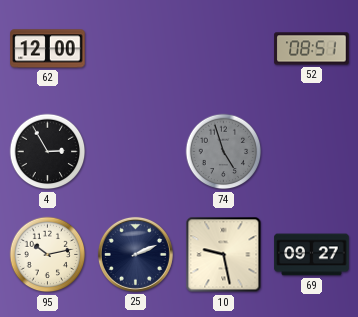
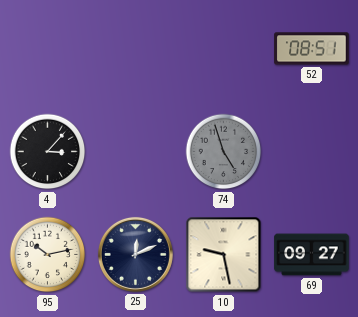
62: 12:00 -> none (48, 49)
4: 2:55 -> 3:07 (48, 152)
25: 2:11 -> 12:11 (135, 254)
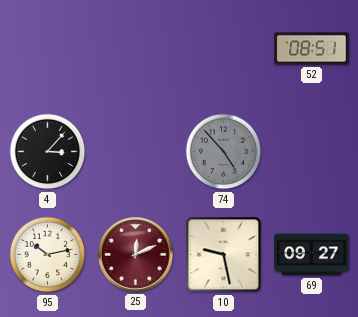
74: 4:57 -> 4:53 (224, 152)
25 dial: navy -> burgundy (135, 254)
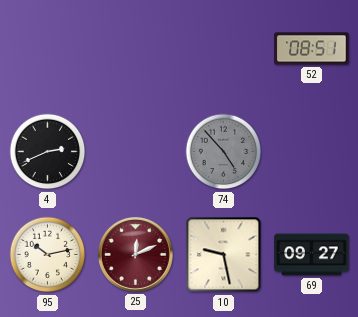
4: 3:07 -> 2:41 (48, 152)
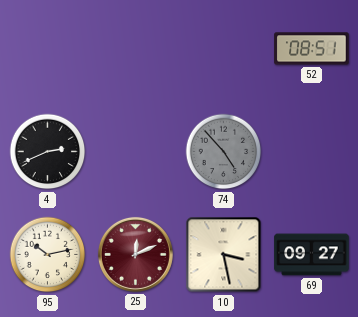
10: 9:28 -> 3:28 (224, 255)
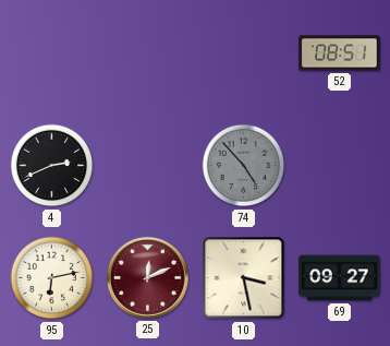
95: 10:13 -> 6:13 (52, 278)
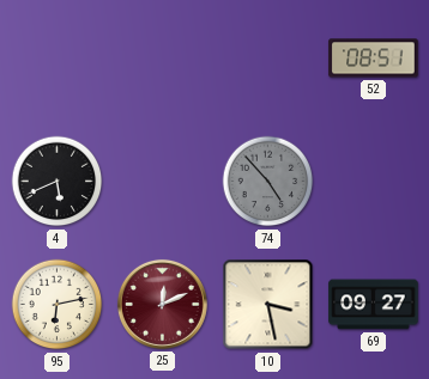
4: 2:41 -> 5:41 (58, 182)
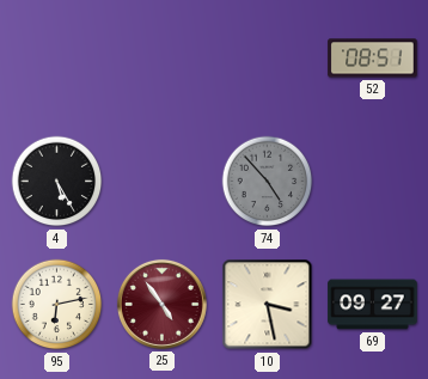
4: 5:41 -> 5:25 (57, 182)
25: 12:11 -> 4:54 (161, 304)
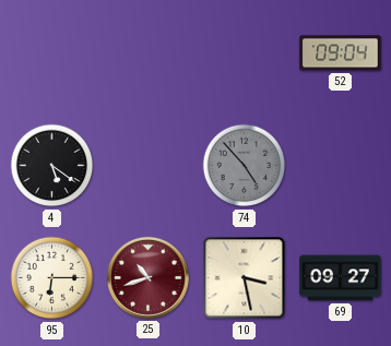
52: 08:51 -> 09:04 (341, 53)
4: 5:25 -> 5:21 (52, 166)
95: 6:13 -> 6:15 (52, 278)
25: 4:54 -> 10:42 (147, 277)
